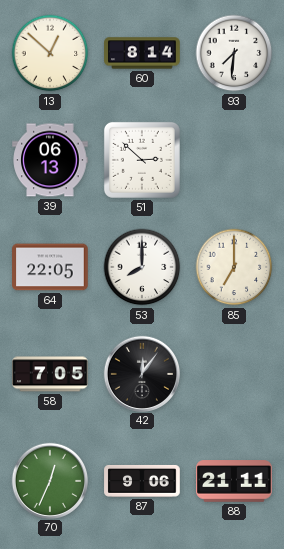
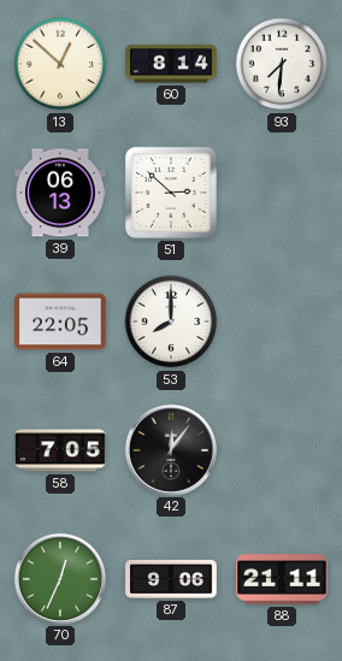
85: 7:00 -> none (234, 267)
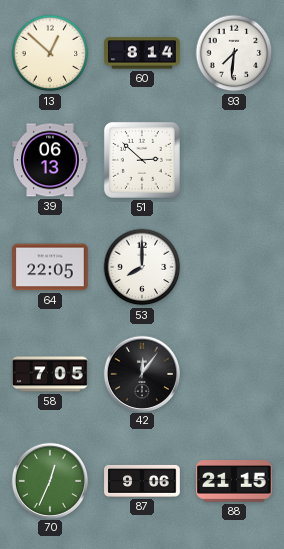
88: 21:11 -> 21:15 (234, 481)
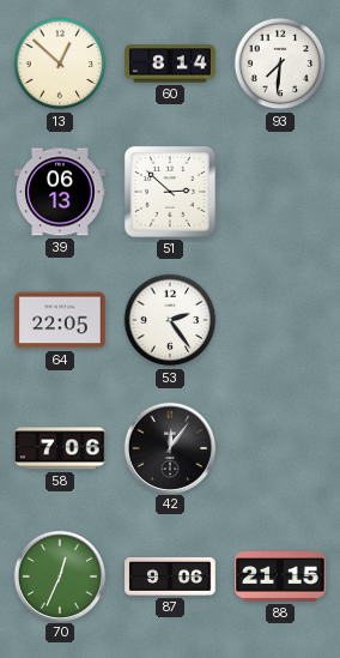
53: 8:00 -> 2:24 (170, 320)
58: 7:05 -> 7:06 (60, 448)
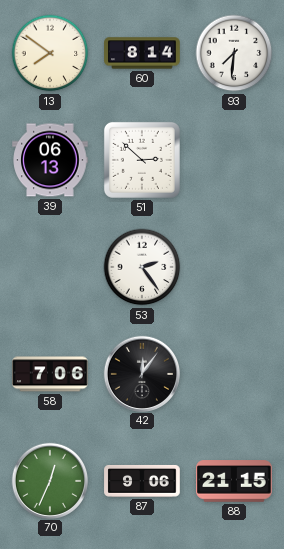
13: 12:52 -> 7:51 (50, 53)
64: 22:05 -> none (60, 320)
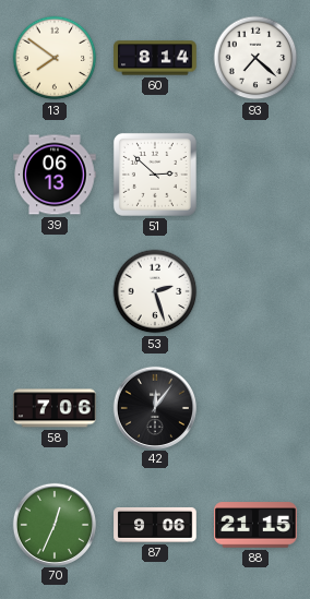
93: 7:31 -> 7:22 (255, 58)
53: 2:24 -> 2:27 (155, 291)
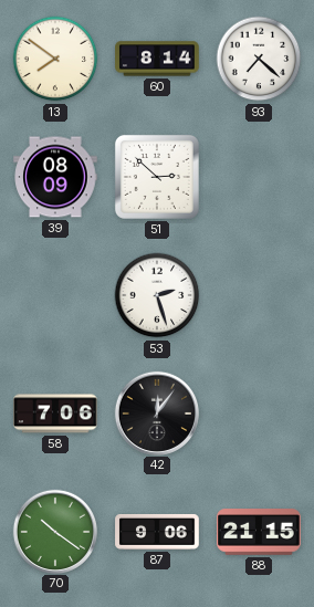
39: 06:13 -> 08:09 (55, 177)
70: 12:34 -> 10:21 (54, 531)
